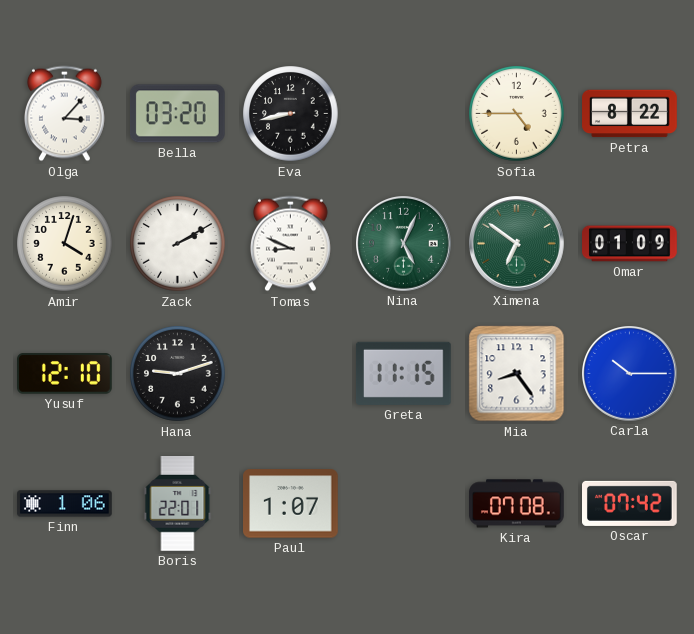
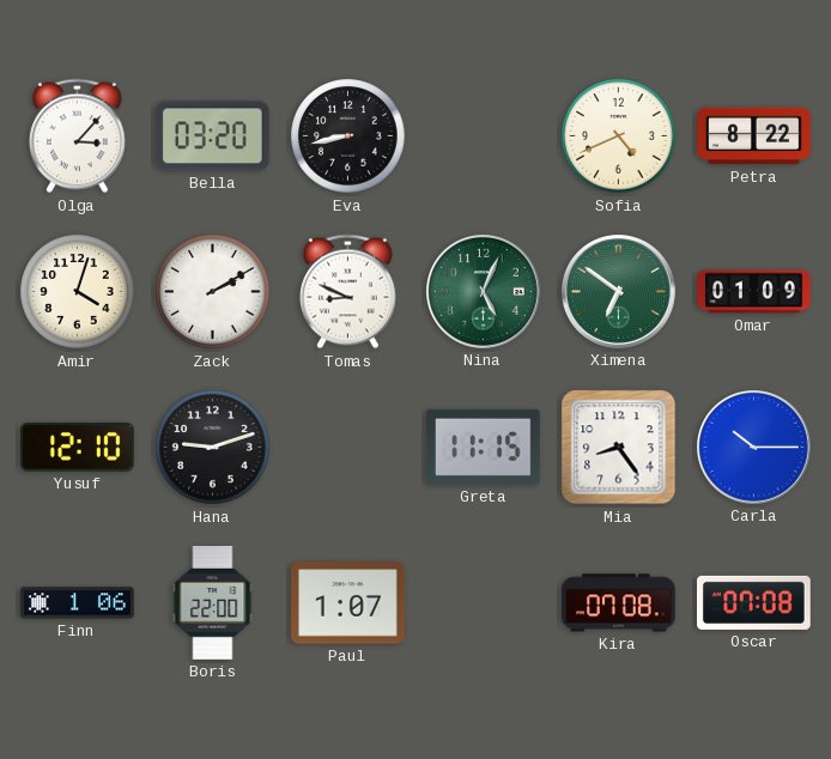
Sofia: 4:45 -> 4:41 (619, 136)
Boris: 22:01 -> 22:00 (213, 603)
Oscar: 07:42 -> 07:08 (754, 602)
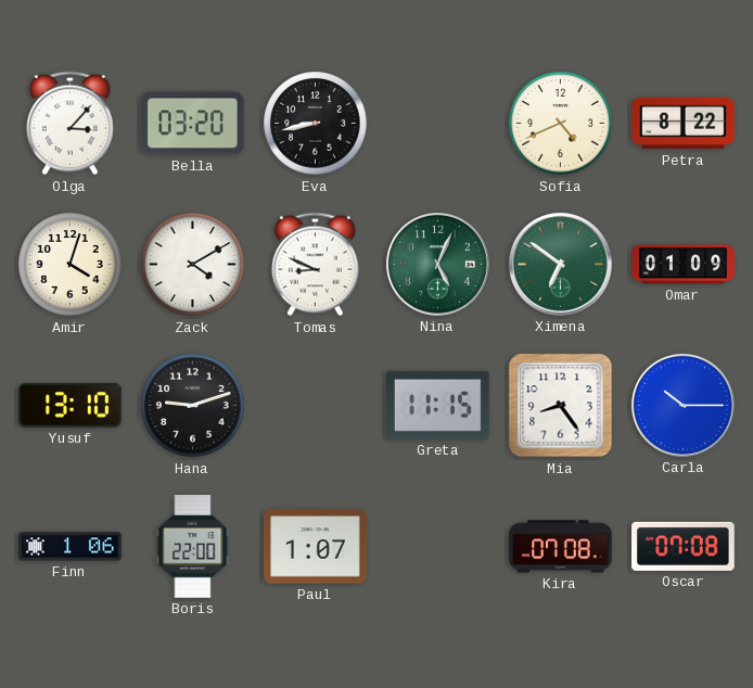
Zack: 2:10 -> 4:10 (193, 265)
Yusuf: 12:10 -> 13:10 (71, 406)
